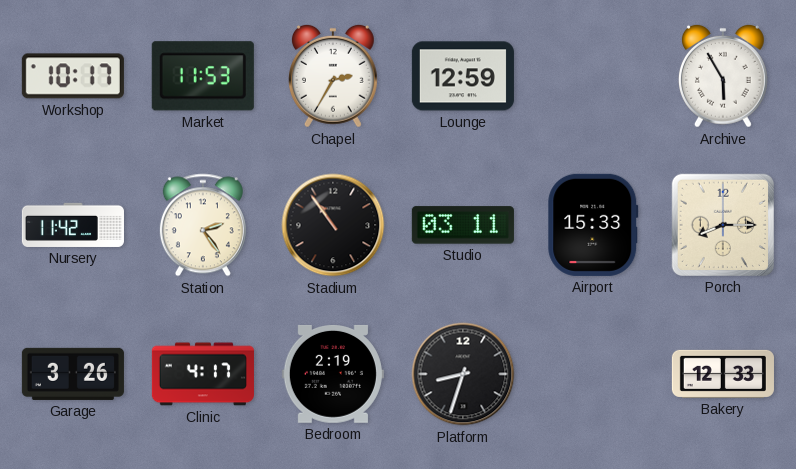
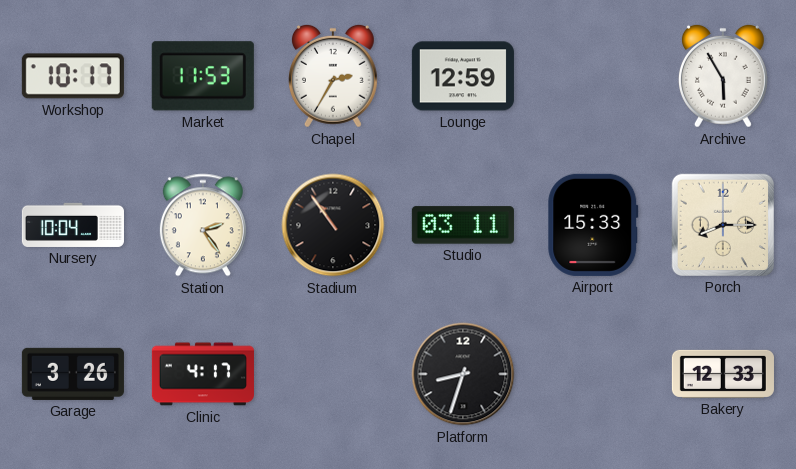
Nursery: 11:42 -> 10:04 (73, 225)
Bedroom: 2:19 -> none (333, 374)
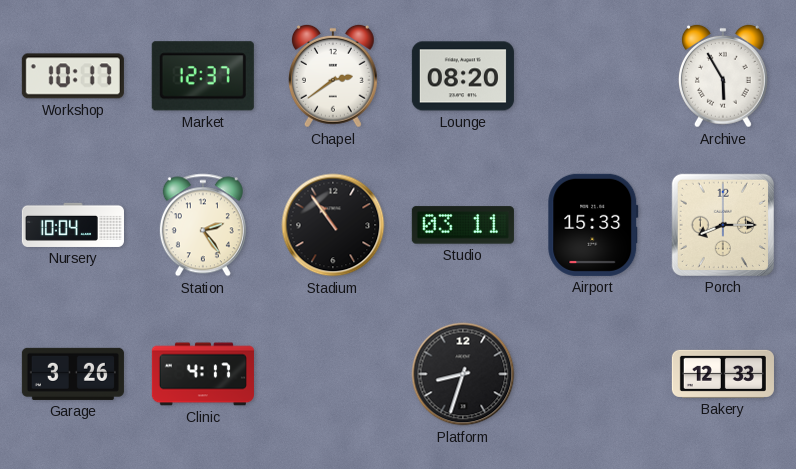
Market: 11:53 -> 12:37 (203, 76)
Chapel: 2:35 -> 2:39 (333, 76)
Lounge: 12:59 -> 08:20 (463, 76)
